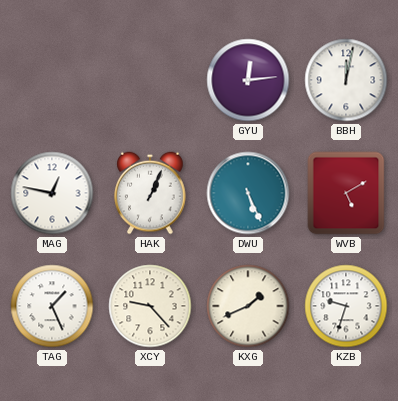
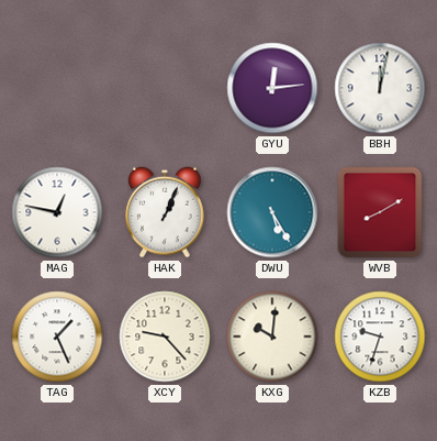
DWU: 5:26 -> 5:25 (272, 212)
WVB: 5:10 -> 8:10 (380, 212)
KXG: 1:41 -> 10:01 (272, 337)
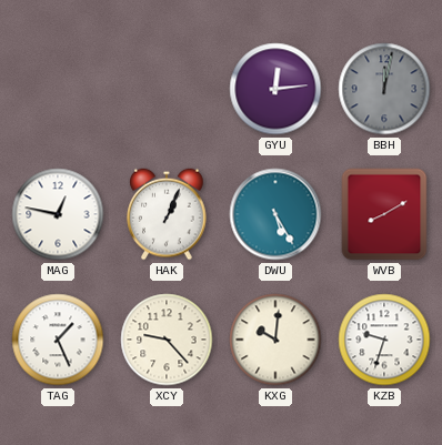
BBH dial: white -> grey (384, 89)
